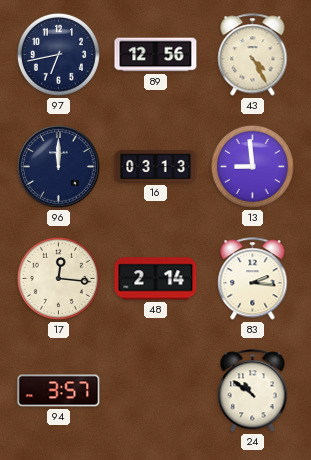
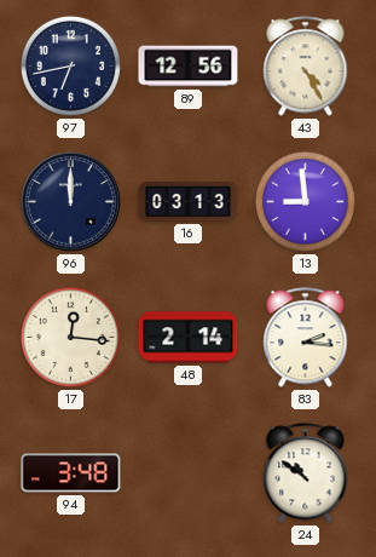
94: 3:57 -> 3:48 (71, 473)
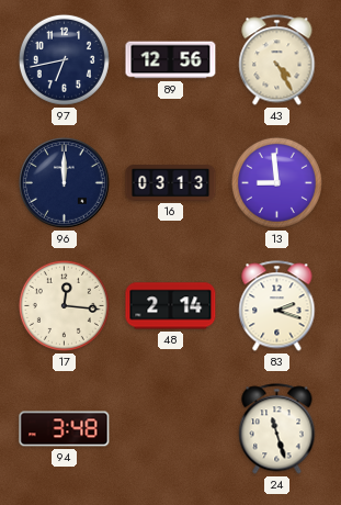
83: 2:16 -> 2:18 (277, 306)
24: 10:51 -> 11:27 (277, 429)
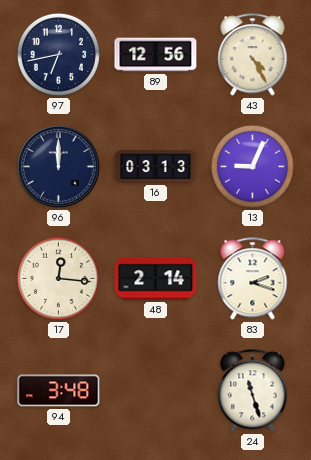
13: 8:59 -> 9:04 (252, 166)
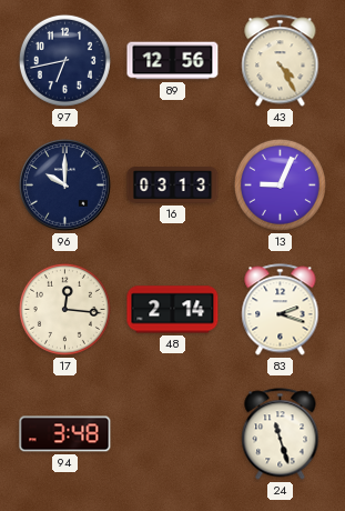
96: 12:00 -> 10:00 (64, 186)
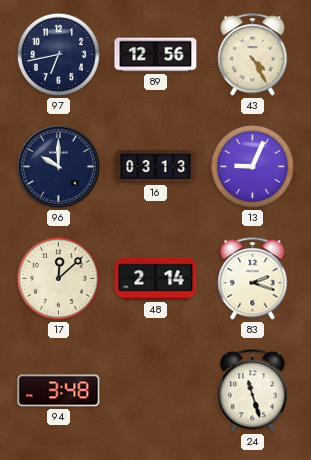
17: 12:16 -> 12:08 (58, 278)
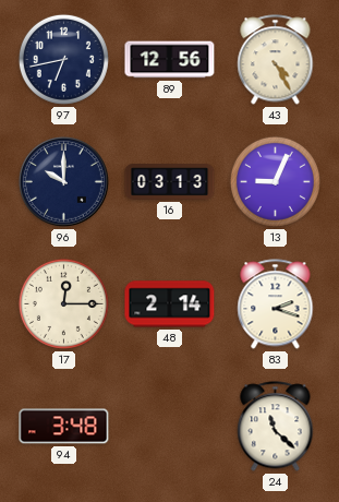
17: 12:08 -> 12:15 (63, 303)
24: 11:27 -> 11:22 (276, 427)
